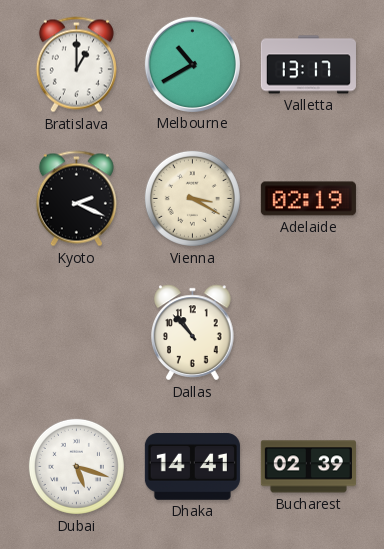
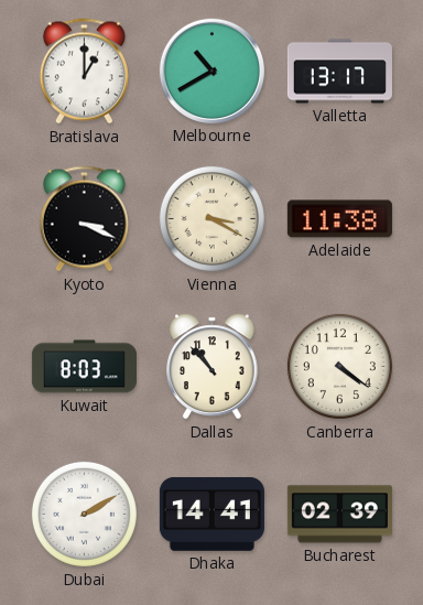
Kyoto: 2:19 -> 3:19 (84, 219)
Adelaide: 02:19 -> 11:38 (339, 219)
Kuwait: none -> 8:03 (84, 367)
Canberra: none -> 4:21 (339, 366)
Dubai: 5:18 -> 2:10 (84, 514)
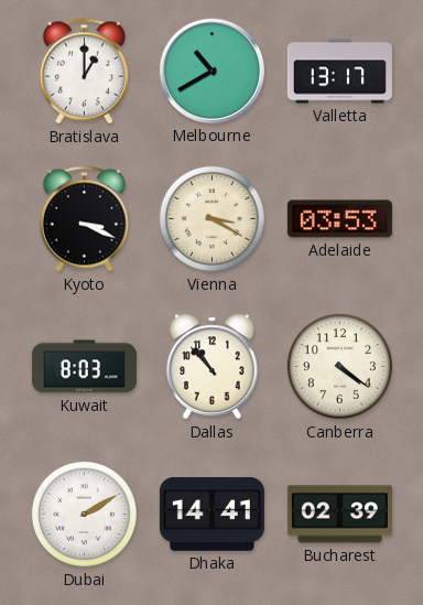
Adelaide: 11:38 -> 03:53 (339, 219)
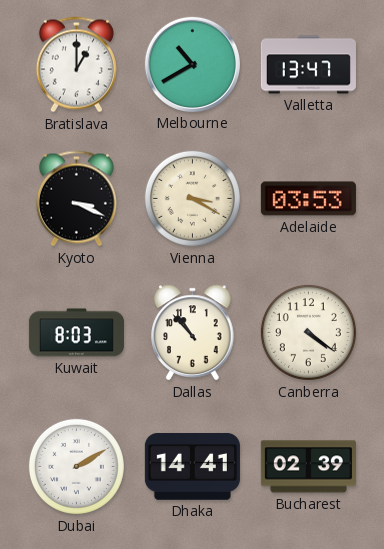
Valletta: 13:17 -> 13:47 (308, 65)
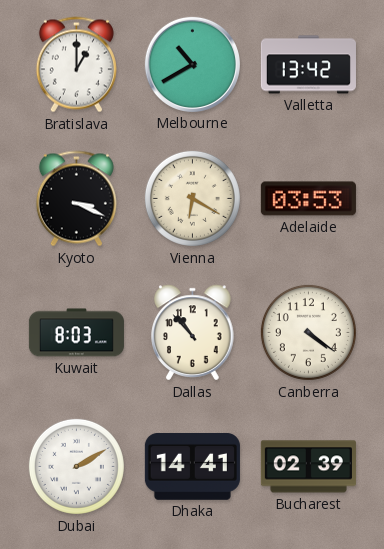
Valletta: 13:47 -> 13:42 (308, 65)
Vienna: 3:20 -> 6:20 (192, 198)
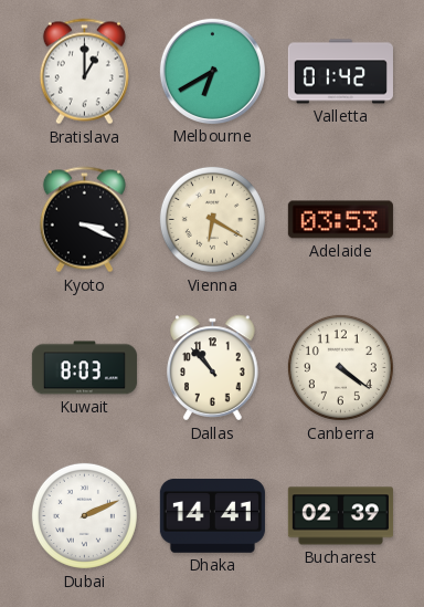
Melbourne: 10:40 -> 6:40 (212, 71)
Valletta: 13:42 -> 01:42 (340, 72)
Dubai: 2:10 -> 2:11 (84, 515)
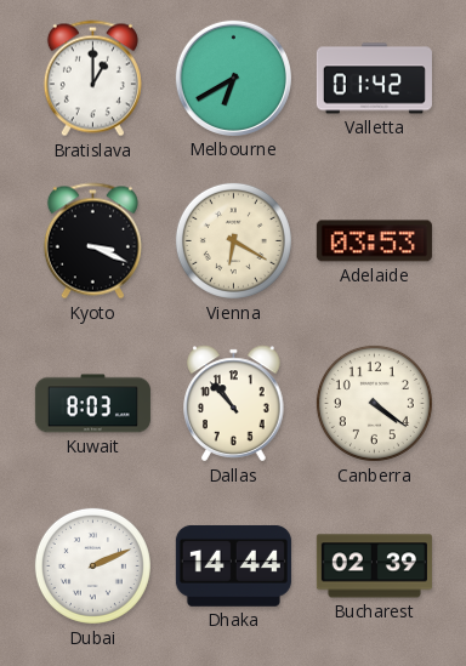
Dhaka: 14:41 -> 14:44 (233, 565)
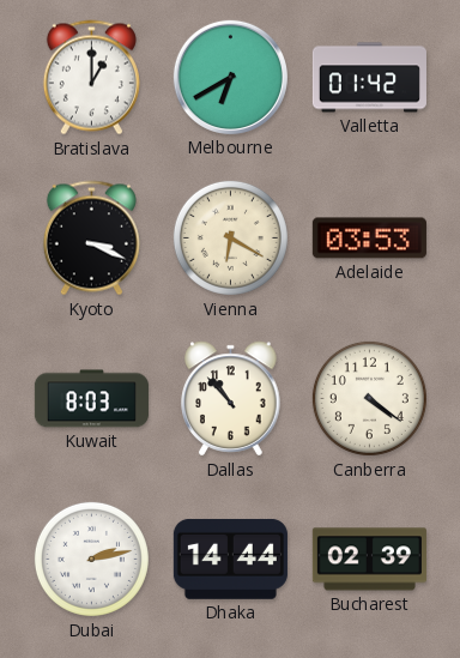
Dubai: 2:11 -> 2:13 (91, 559)
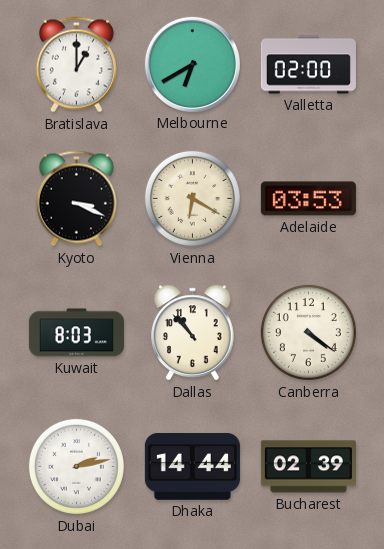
Valletta: 01:42 -> 02:00 (308, 65)
